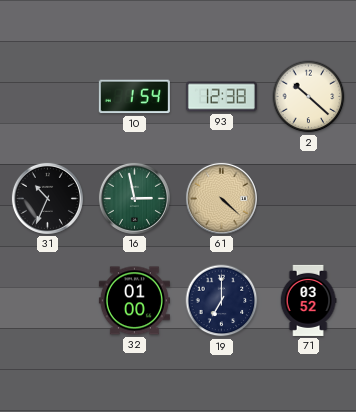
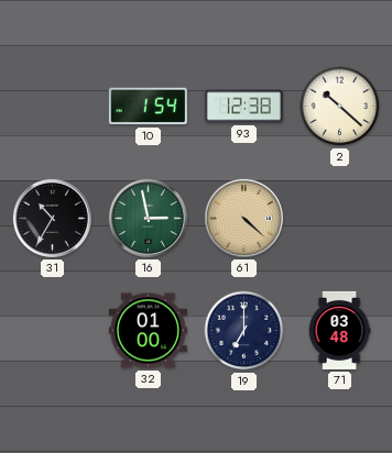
31: 10:34 -> 10:35 (52, 218)
71: 03:52 -> 03:48 (339, 330)
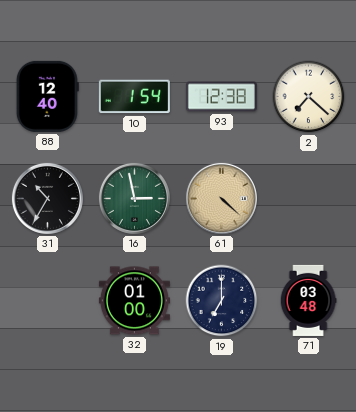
88: none -> 12:40 (47, 96)
2: 10:22 -> 7:22 (309, 97)
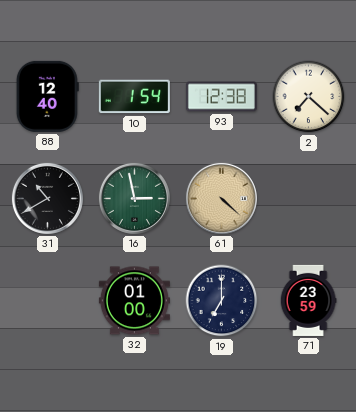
31: 10:35 -> 10:40 (47, 198)
71: 03:48 -> 23:59 (308, 300)
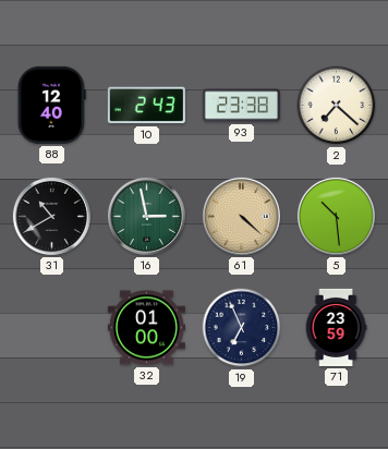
10: 1:54 -> 2:43 (146, 106)
93: 12:38 -> 23:38 (241, 106)
5: none -> 10:29 (336, 216)
19: 7:00 -> 6:56 (242, 328)
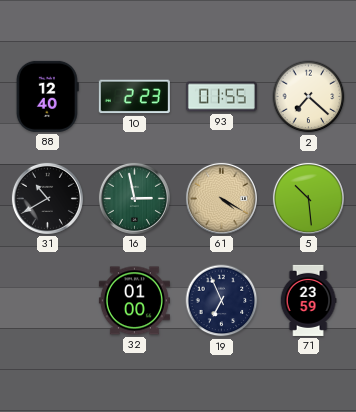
10: 2:43 -> 2:23 (134, 97)
93: 23:38 -> 01:55 (221, 97)
61: 4:22 -> 4:20 (221, 198)
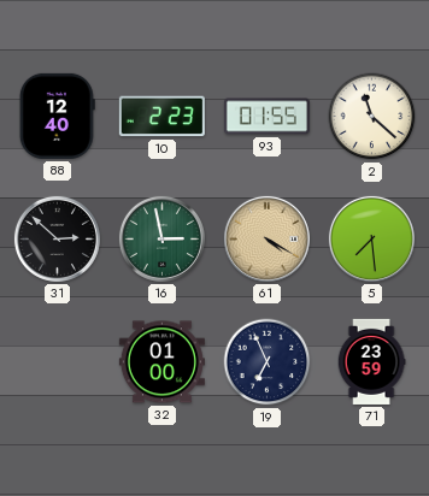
2: 7:22 -> 11:22 (372, 117)
31: 10:40 -> 2:52 (57, 238)
5: 10:29 -> 7:29 (371, 238)
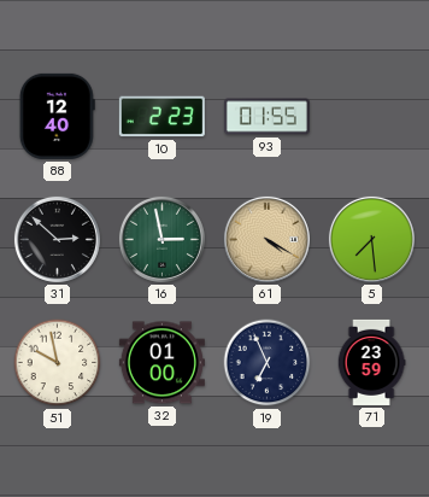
2: 11:22 -> none (372, 117)
51: none -> 9:58 (58, 363)
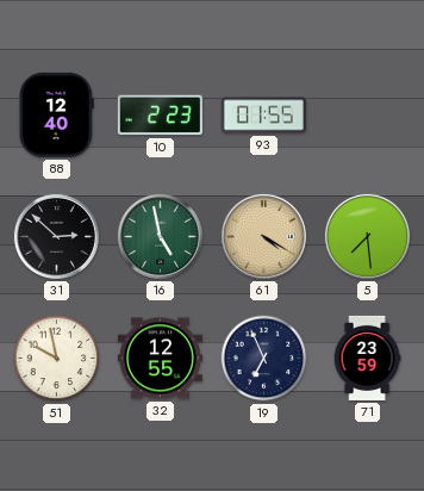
16: 2:58 -> 4:58 (160, 236)
32: 01:00 -> 12:55 (160, 359)
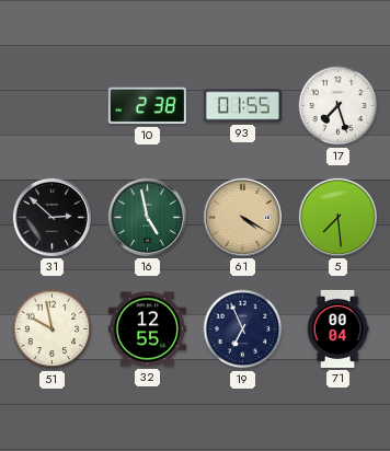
88: 12:40 -> none (56, 114)
10: 2:23 -> 2:38 (147, 106)
17: none -> 7:27 (339, 106)
71: 23:59 -> 00:04 (337, 328)
